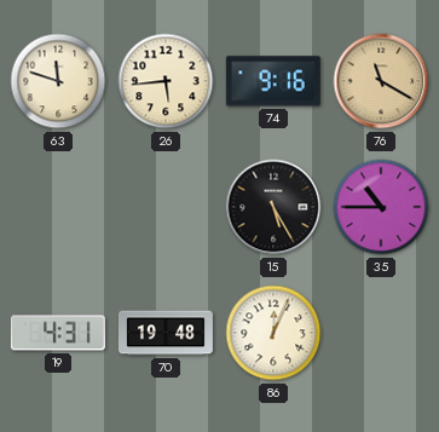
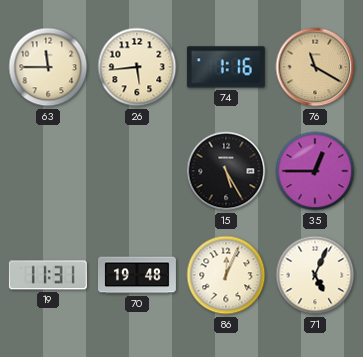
63: 11:48 -> 11:45 (48, 67)
74: 9:16 -> 1:16 (226, 67)
35: 10:45 -> 12:45 (315, 171)
19: 4:31 -> 11:31 (48, 275)
71: none -> 5:04 (315, 275)
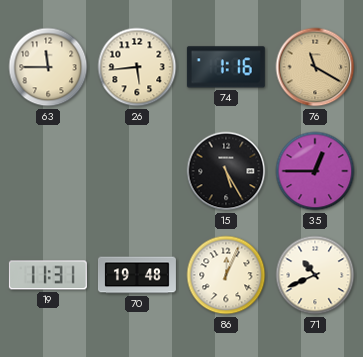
71: 5:04 -> 10:41 (315, 275)
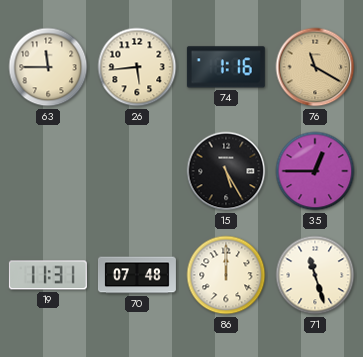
70: 19:48 -> 07:48 (137, 275)
86: 12:04 -> 12:00 (226, 275)
71: 10:41 -> 11:27 (315, 275)
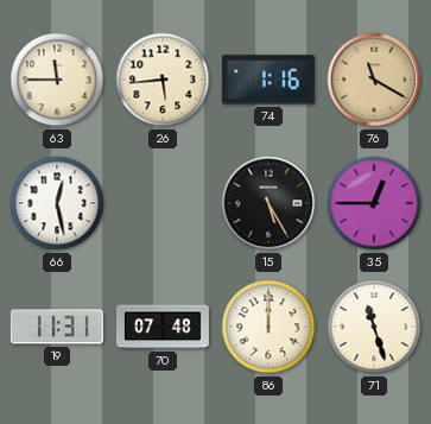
66: none -> 12:28 (57, 203)
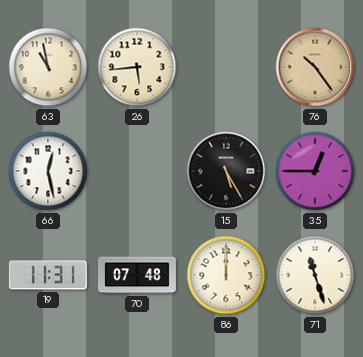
63: 11:45 -> 10:58 (48, 67)
74: 1:16 -> none (268, 80)
76: 11:20 -> 10:24 (315, 67)
